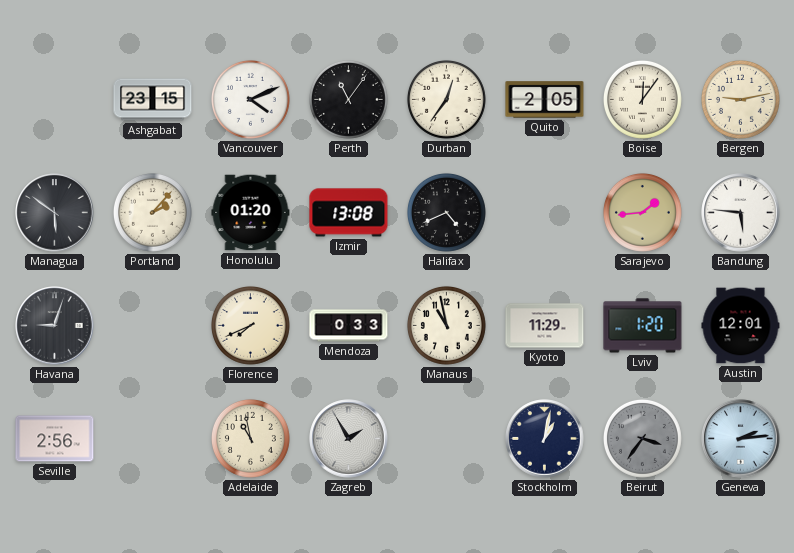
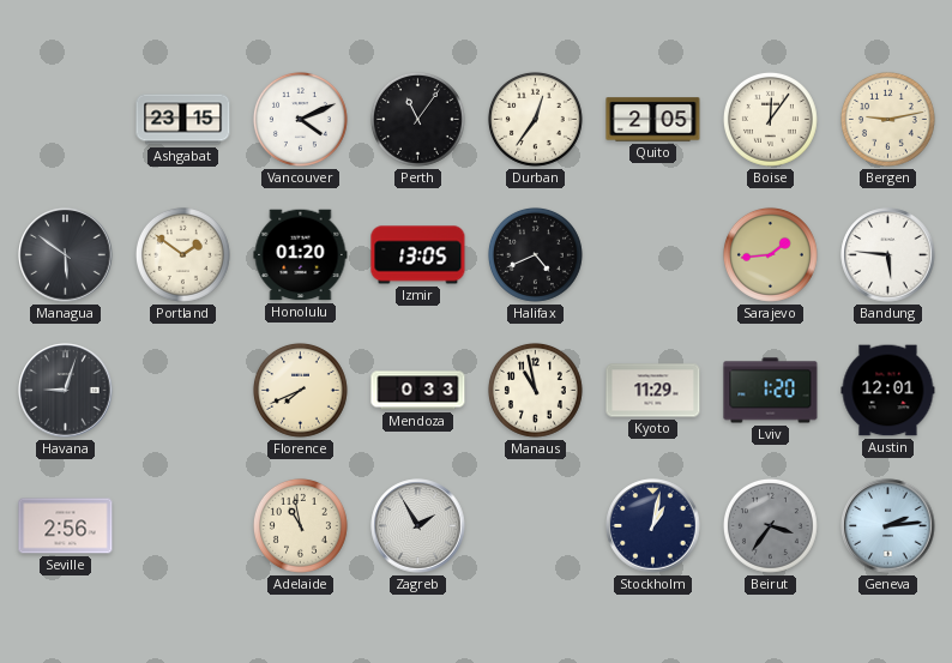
Portland: 2:07 -> 1:51 (182, 254)
Izmir: 13:08 -> 13:05 (418, 255)
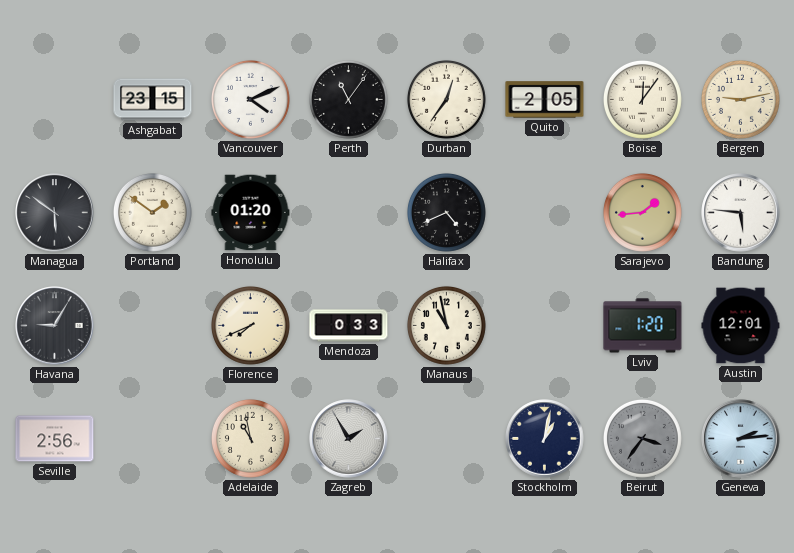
Izmir: 13:05 -> none (418, 255)
Havana: 9:03 -> 9:05 (55, 326)
Kyoto: 11:29 -> none (653, 391)
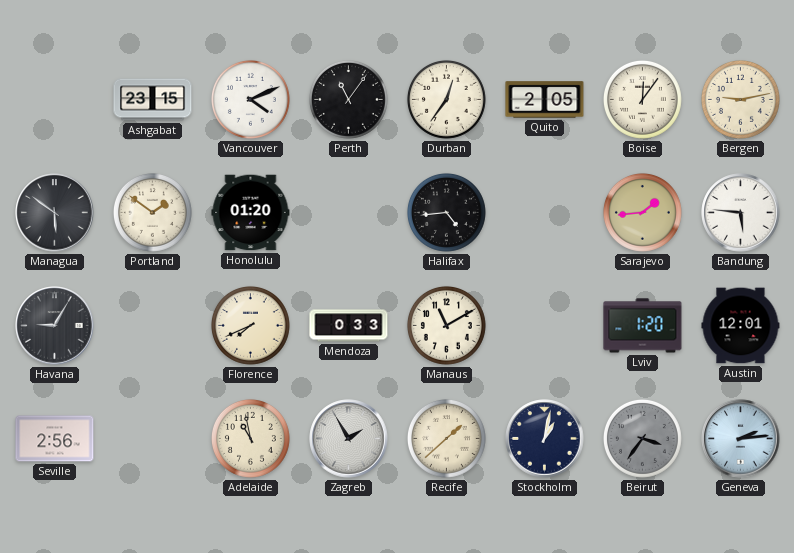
Halifax: 4:41 -> 4:44 (446, 212)
Manaus: 10:58 -> 11:10 (446, 325)
Recife: none -> 1:38 (446, 438)
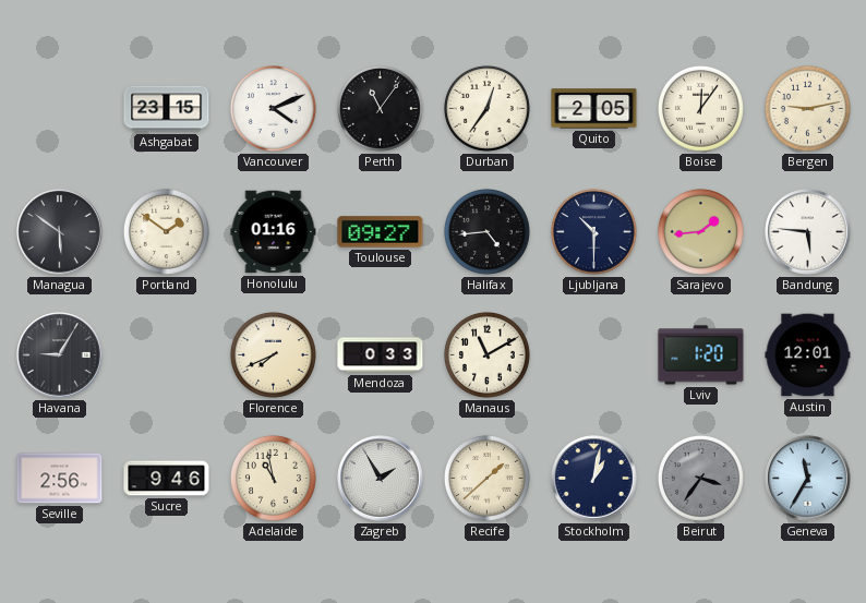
Honolulu: 01:20 -> 01:16 (274, 232)
Toulouse: none -> 09:27 (381, 232)
Ljubljana: none -> 10:30 (593, 231)
Sucre: none -> 9:46 (167, 479)
Geneva: 2:14 -> 11:35 (808, 479)
